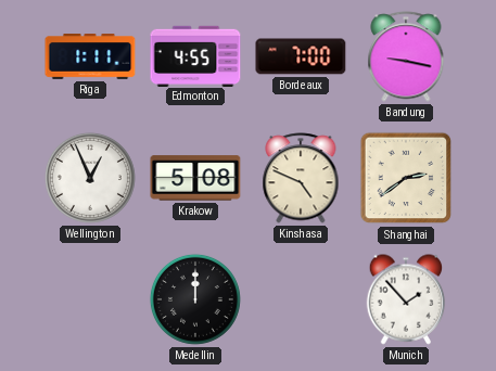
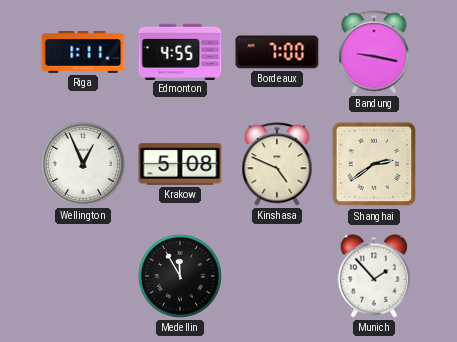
Medellin: 12:00 -> 11:55 (180, 276)
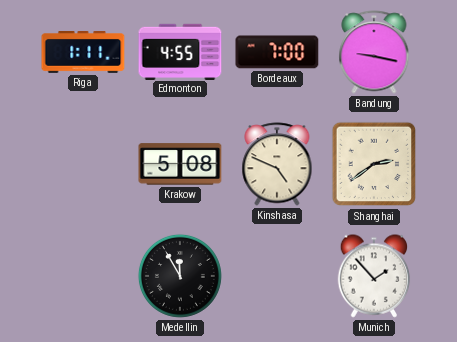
Wellington: 12:56 -> none (83, 164)
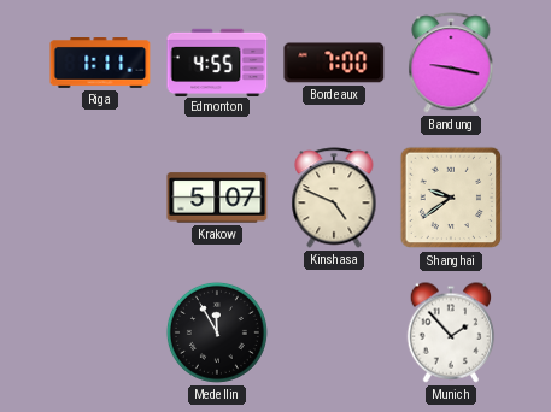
Krakow: 5:08 -> 5:07 (217, 198)
Shanghai: 2:39 -> 9:39 (451, 198)
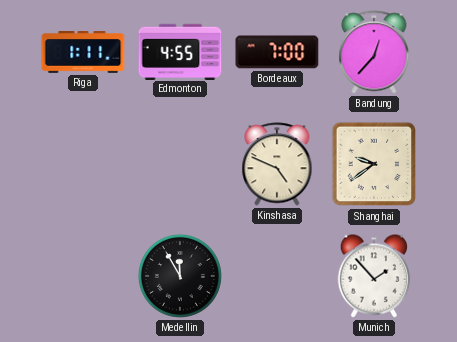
Bandung: 9:17 -> 12:37 (374, 52)
Krakow: 5:07 -> none (217, 198)
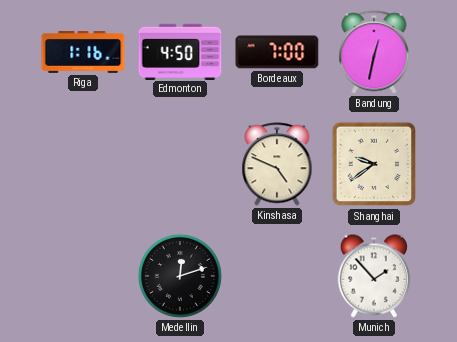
Riga: 1:11 -> 1:16 (83, 53)
Edmonton: 4:55 -> 4:50 (180, 51)
Bandung: 12:37 -> 12:32 (374, 52)
Medellin: 11:55 -> 12:12 (180, 276)
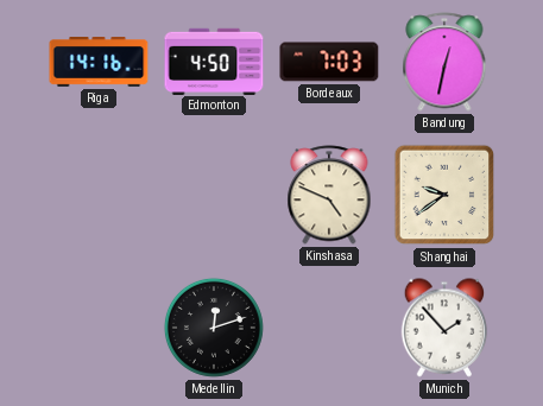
Riga: 1:16 -> 14:16 (99, 63)
Bordeaux: 7:00 -> 7:03 (329, 62)
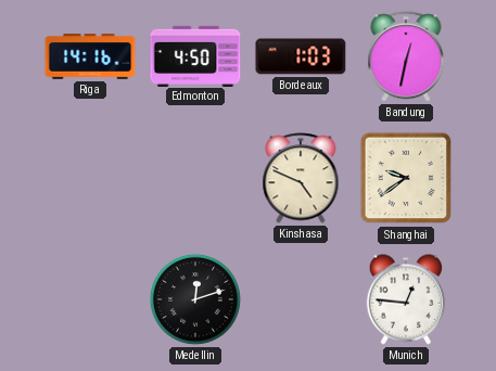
Bordeaux: 7:03 -> 1:03 (301, 56)
Munich: 1:53 -> 12:46 (406, 299)
